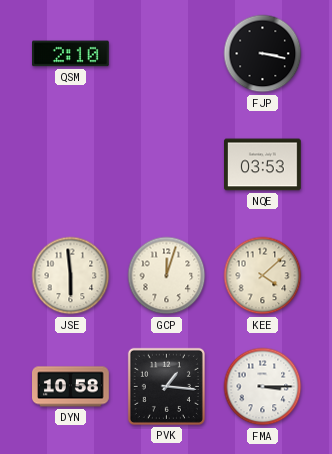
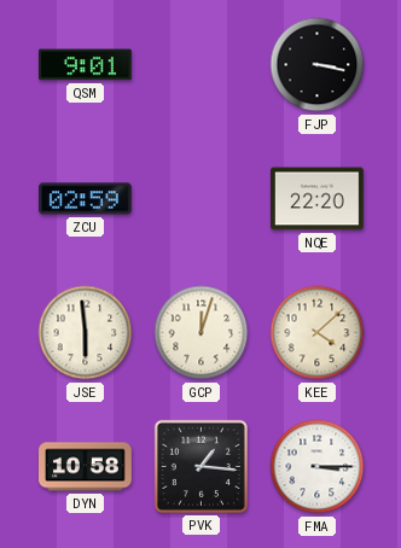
QSM: 2:10 -> 9:01 (86, 65)
ZCU: none -> 02:59 (86, 199)
NQE: 03:53 -> 22:20 (318, 199)
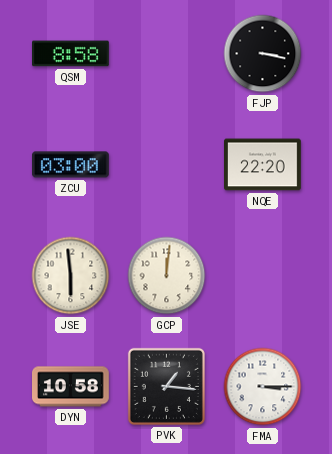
QSM: 9:01 -> 8:58 (71, 54)
ZCU: 02:59 -> 03:00 (71, 165)
GCP: 12:03 -> 12:01 (167, 276)
KEE: 4:08 -> none (318, 333)
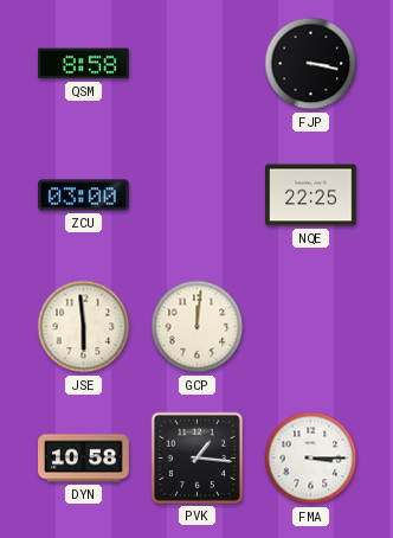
NQE: 22:20 -> 22:25 (311, 196)
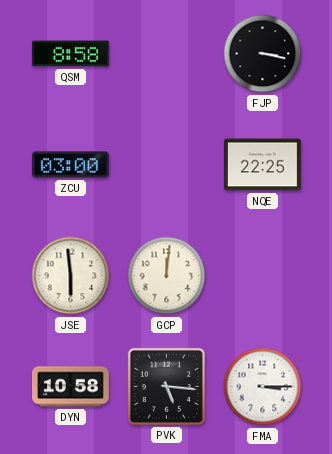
PVK: 1:16 -> 5:16 (166, 386)
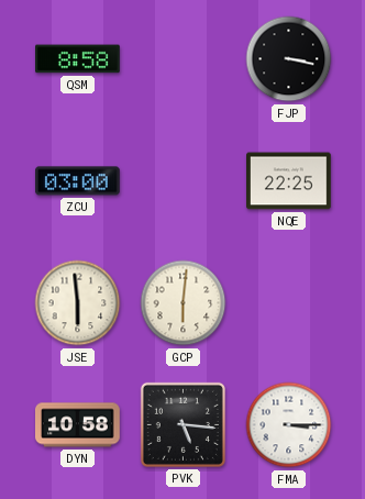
GCP: 12:01 -> 6:01 (184, 303)
